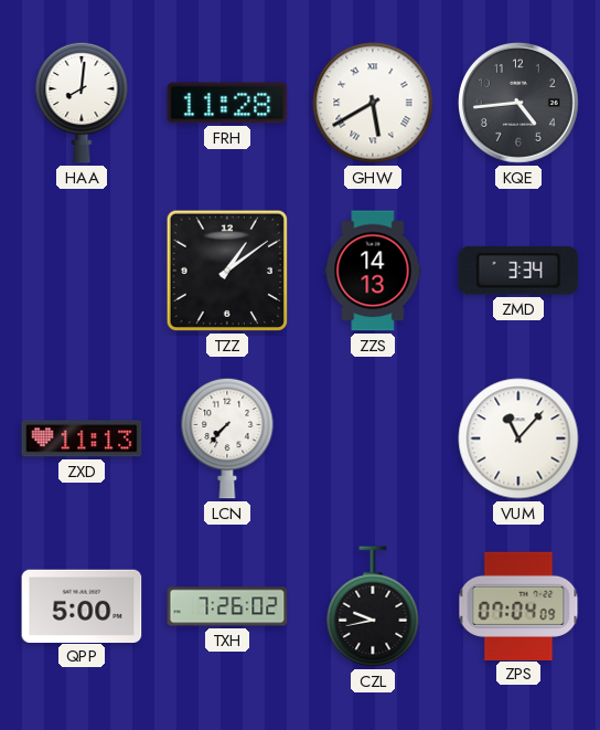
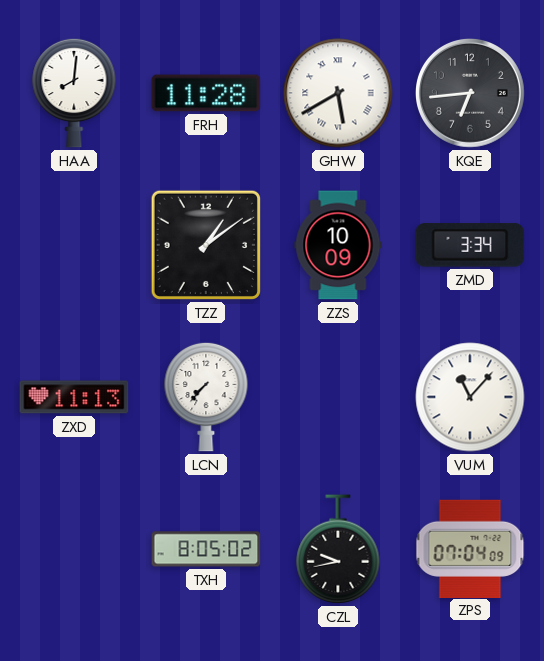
KQE: 4:44 -> 6:44 (471, 94)
ZZS: 14:13 -> 10:09 (338, 245)
QPP: 5:00 -> none (82, 605)
TXH: 7:26 -> 8:05 (206, 549)
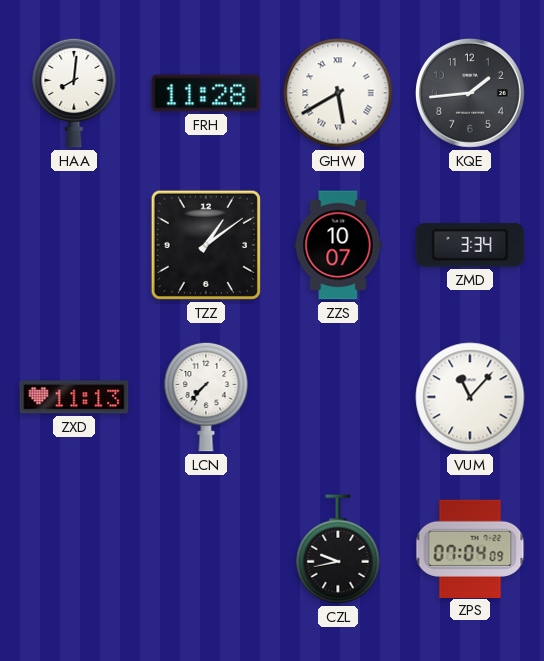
KQE: 6:44 -> 1:44 (471, 94)
ZZS: 10:09 -> 10:07 (338, 245)
TXH: 8:05 -> none (206, 549)
